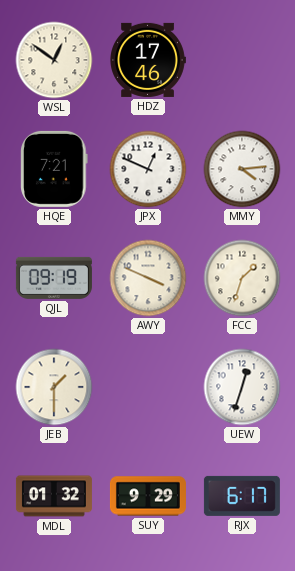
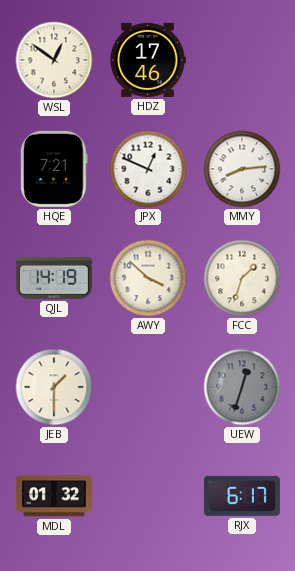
MMY: 4:14 -> 8:14 (242, 169)
QJL: 09:19 -> 14:19 (54, 278)
AWY: 3:49 -> 3:52 (148, 278)
UEW dial: white -> grey (242, 387)
SUY: 9:29 -> none (148, 496)
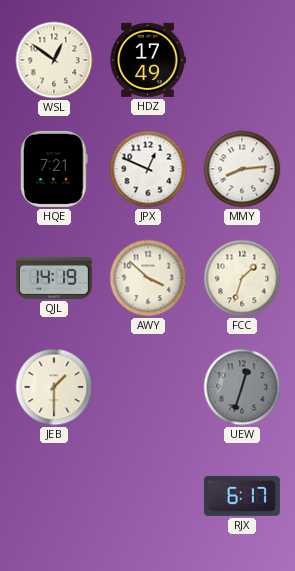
HDZ: 17:46 -> 17:49 (148, 60)
MDL: 01:32 -> none (54, 496)
